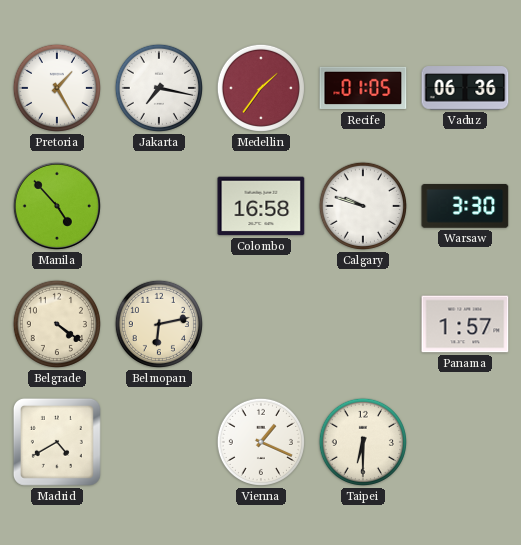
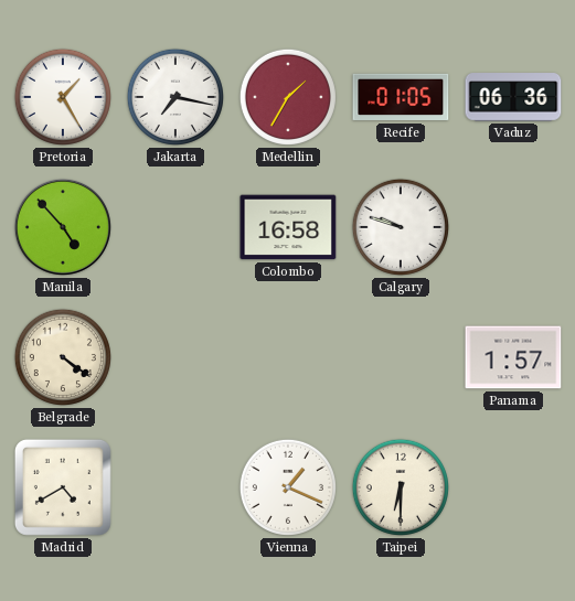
Medellin: 1:36 -> 1:35 (288, 97)
Warsaw: 3:30 -> none (465, 206)
Belmopan: 6:13 -> none (159, 324)
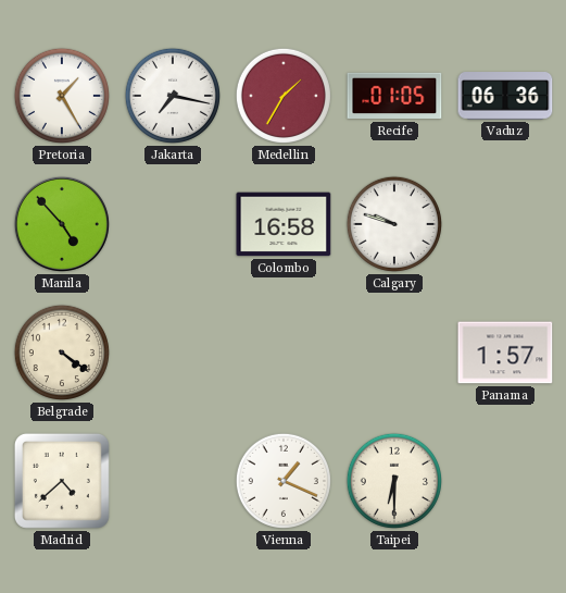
Madrid: 4:40 -> 4:38 (62, 481)
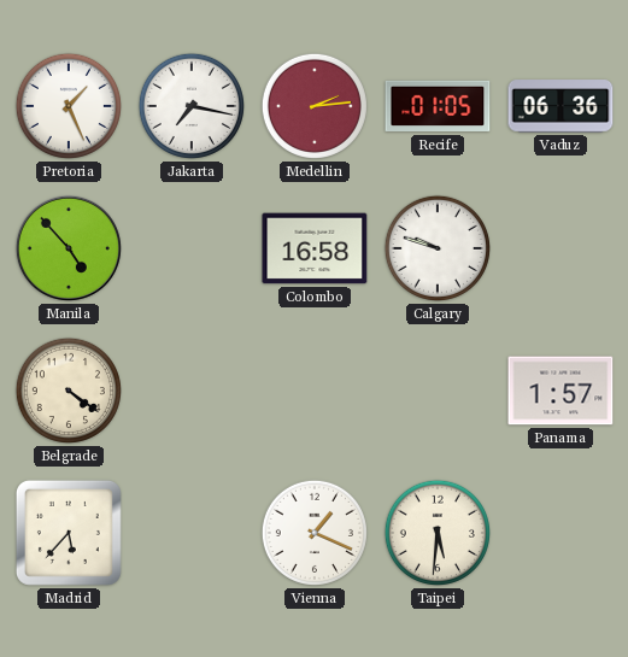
Pretoria: 1:25 -> 1:26 (69, 106)
Medellin: 1:35 -> 2:14 (315, 106)
Madrid: 4:38 -> 5:37 (69, 533)
Taipei: 6:30 -> 5:31 (438, 533)
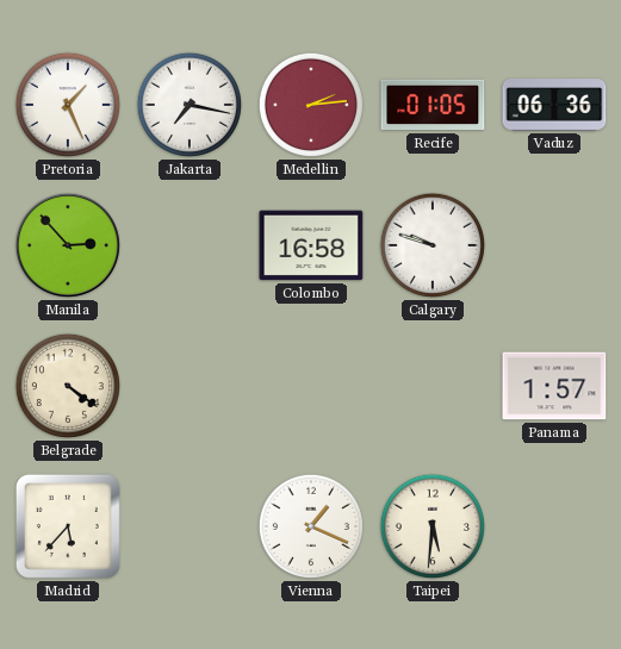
Manila: 4:53 -> 2:53 (68, 245)
